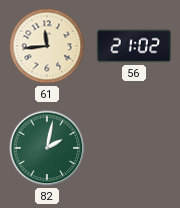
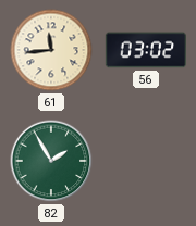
56: 21:02 -> 03:02 (145, 50)
82: 2:02 -> 1:55 (51, 161)
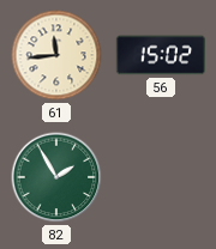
56: 03:02 -> 15:02 (160, 55)
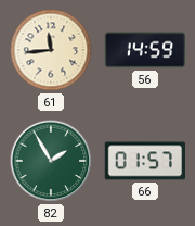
56: 15:02 -> 14:59 (144, 50)
66: none -> 01:57 (144, 161)
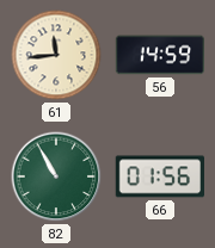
82: 1:55 -> 10:55 (56, 176)
66: 01:57 -> 01:56 (159, 176)
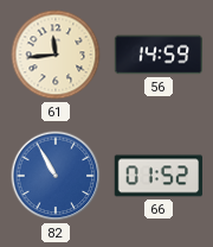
82 dial: green -> blue (56, 176)
66: 01:56 -> 01:52 (157, 176)
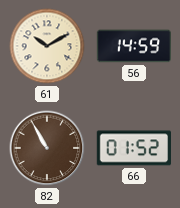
61: 11:44 -> 10:10 (47, 46)
82 dial: blue -> brown (47, 148)
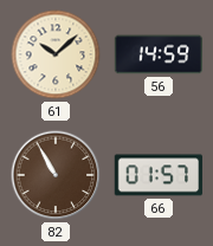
61: 10:10 -> 10:08 (56, 54)
66: 01:52 -> 01:57 (157, 175)
